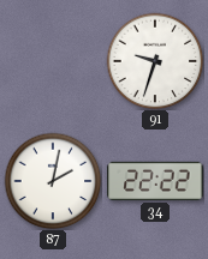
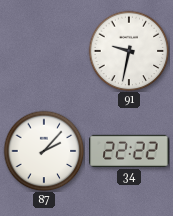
91: 9:33 -> 9:32 (129, 51)
87: 2:02 -> 2:07 (44, 151)
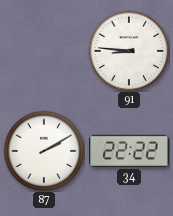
91: 9:32 -> 8:46 (129, 51)
87: 2:07 -> 2:10 (44, 151)
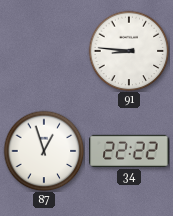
87: 2:10 -> 12:57 (44, 151)
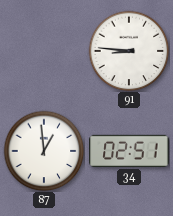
87: 12:57 -> 12:59 (44, 151)
34: 22:22 -> 02:51 (129, 151)
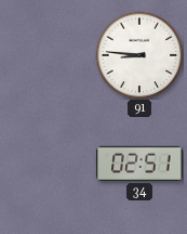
87: 12:59 -> none (44, 151)
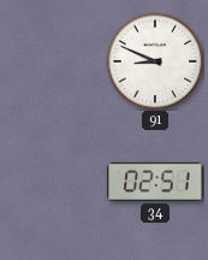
91: 8:46 -> 8:49 (155, 61)
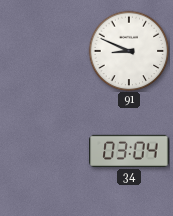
34: 02:51 -> 03:04 (129, 151)
